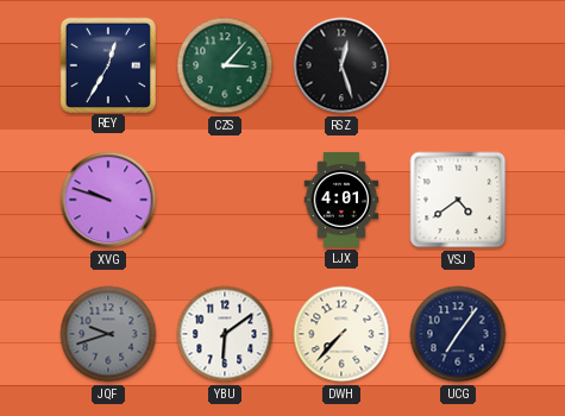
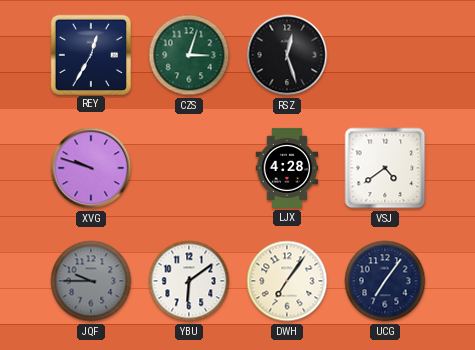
CZS: 3:07 -> 3:03 (189, 55)
LJX: 4:01 -> 4:28 (287, 168)
JQF: 9:42 -> 9:45 (91, 281)
DWH: 7:37 -> 7:06 (287, 281)
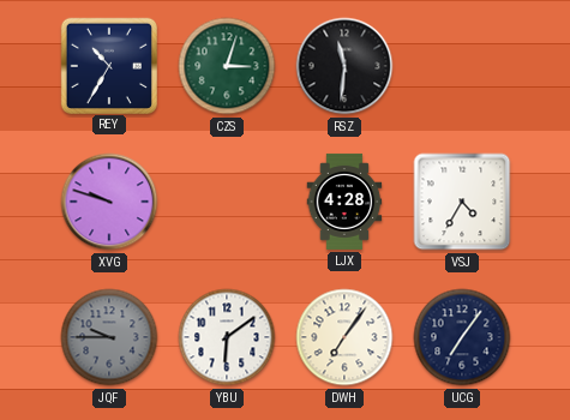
REY: 12:35 -> 10:35 (108, 65)
RSZ: 12:27 -> 11:31 (344, 66)
VSJ: 4:39 -> 4:35 (462, 202)
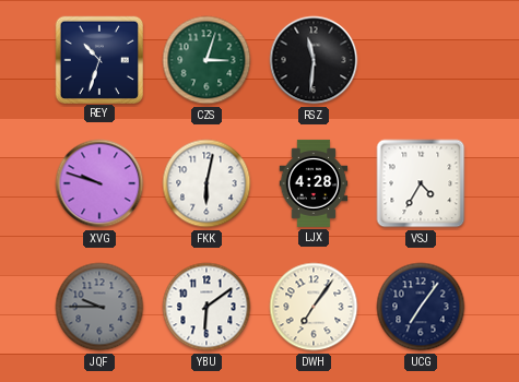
REY: 10:35 -> 10:33 (98, 59)
FKK: none -> 6:02 (207, 183)
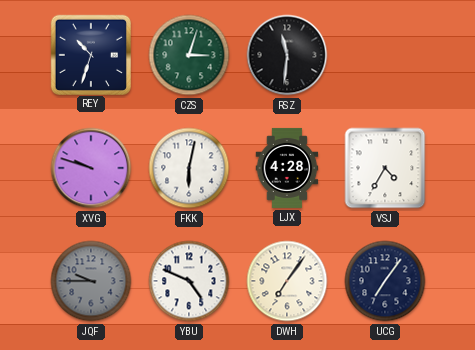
YBU: 6:09 -> 4:49 (189, 281)
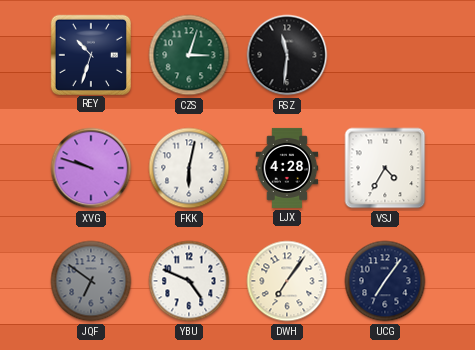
JQF: 9:45 -> 6:51 (91, 281)
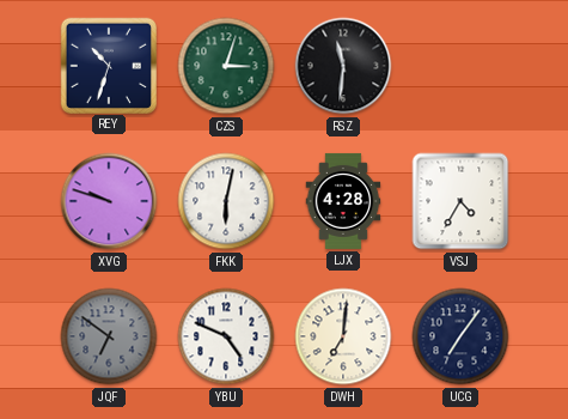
DWH: 7:06 -> 7:01 (343, 336)
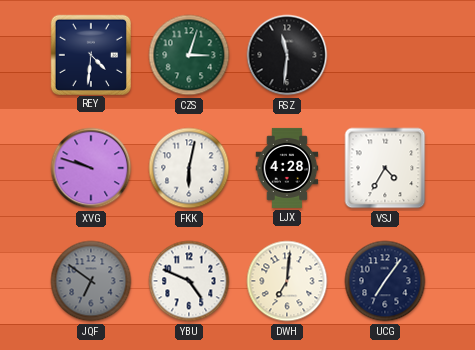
REY: 10:33 -> 4:31 (90, 54)
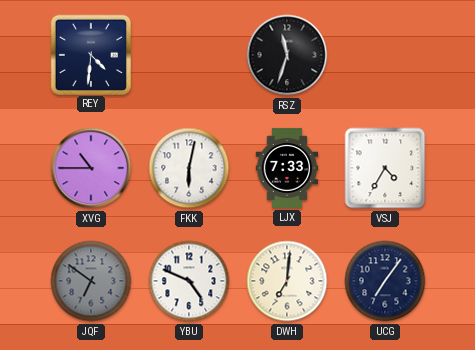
CZS: 3:03 -> none (189, 55)
RSZ: 11:31 -> 11:33 (287, 55)
XVG: 9:48 -> 10:45 (91, 168)
LJX: 4:28 -> 7:33 (287, 168)
